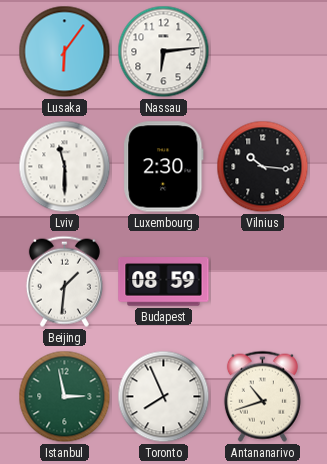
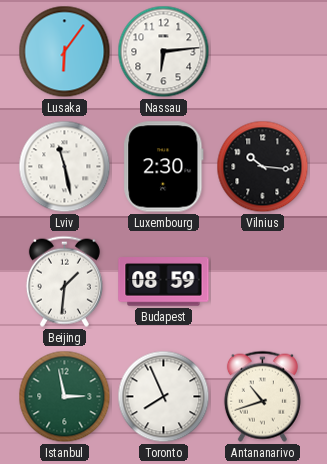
Lviv: 11:30 -> 11:28 (65, 167)
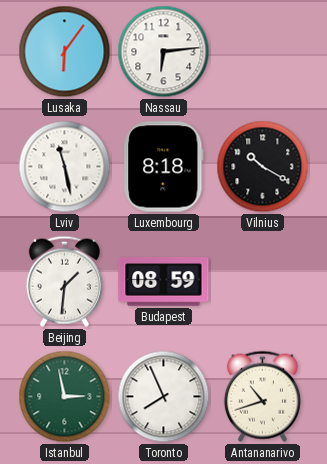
Luxembourg: 2:30 -> 8:18 (164, 167)
Vilnius: 10:16 -> 10:20 (263, 167)
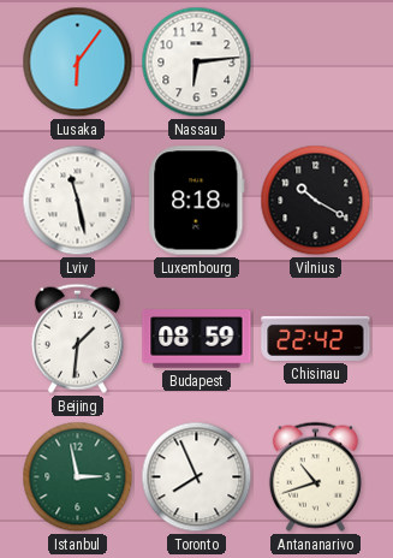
Chisinau: none -> 22:42 (316, 338)
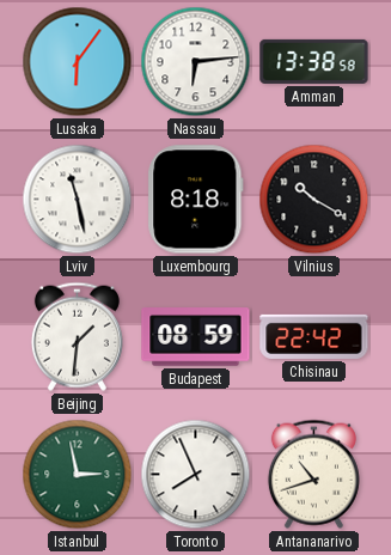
Amman: none -> 13:38 (314, 61)
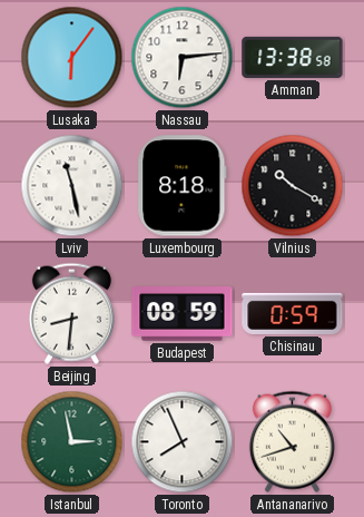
Beijing: 1:31 -> 8:31 (71, 313)
Chisinau: 22:42 -> 0:59 (293, 313)
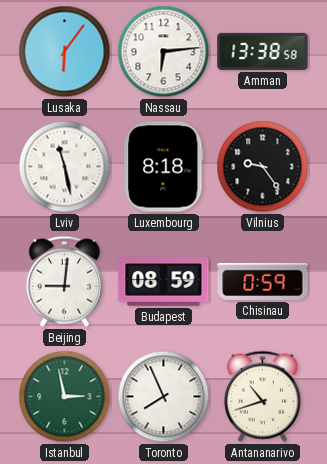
Vilnius: 10:20 -> 9:24 (263, 167)
Beijing: 8:31 -> 9:01 (64, 281)
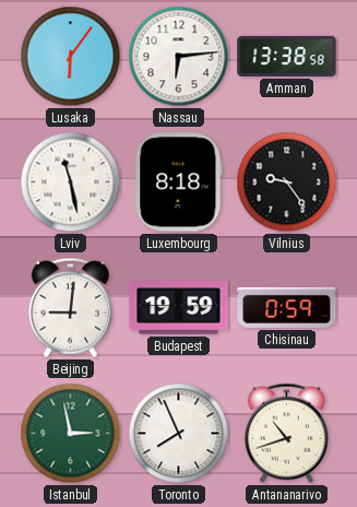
Budapest: 08:59 -> 19:59 (179, 308)
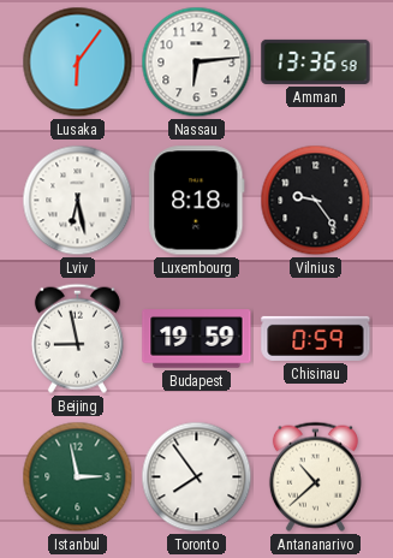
Amman: 13:38 -> 13:36 (316, 61)
Lviv: 11:28 -> 6:28 (78, 201)
Beijing: 9:01 -> 8:58 (77, 338)
Toronto: 7:56 -> 7:54 (197, 477)
Antananarivo: 10:42 -> 10:38 (315, 476)
